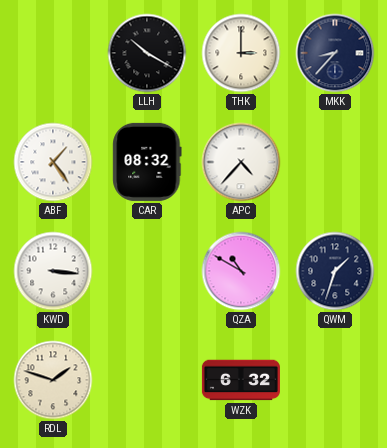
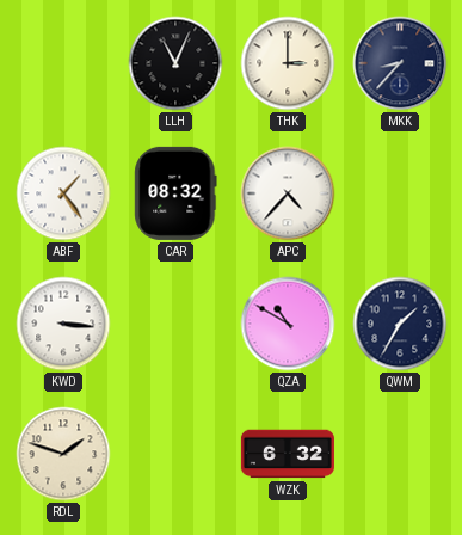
LLH: 10:20 -> 11:04 (175, 63)
QWM: 1:33 -> 1:35 (400, 324)
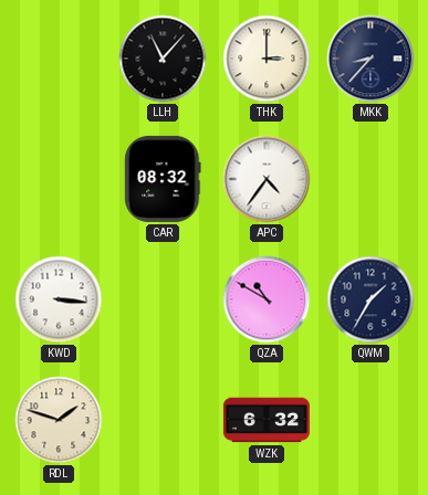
LLH: 11:04 -> 11:07 (163, 59)
ABF: 1:24 -> none (63, 193)
APC: 4:37 -> 4:36 (267, 179)
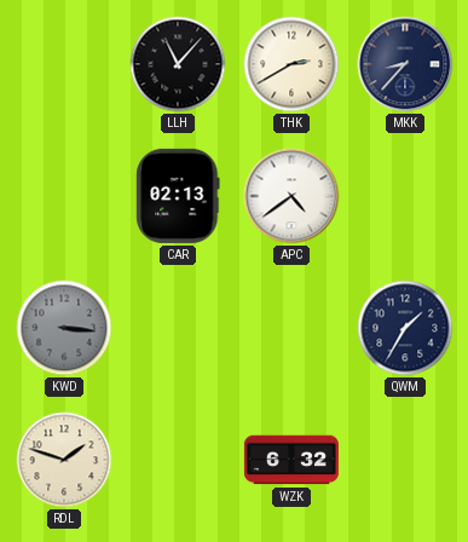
THK: 3:00 -> 2:40 (291, 64)
CAR: 08:32 -> 02:13 (178, 196)
APC: 4:36 -> 4:39 (291, 196)
KWD dial: white -> grey (64, 328)
QZA: 10:50 -> none (267, 299)
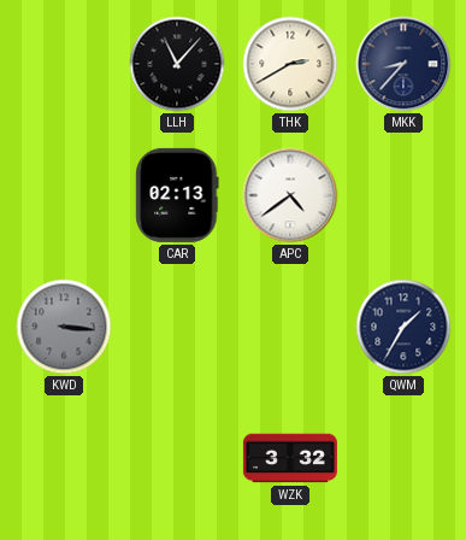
RDL: 1:48 -> none (64, 460)
WZK: 6:32 -> 3:32 (290, 458)
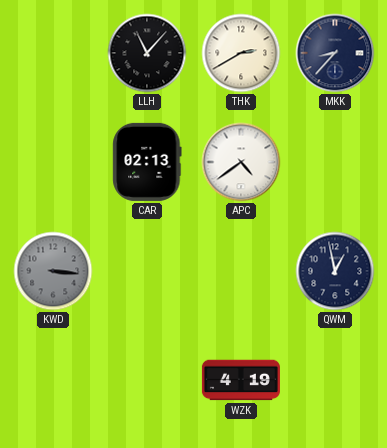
QWM: 1:35 -> 12:58 (335, 271)
WZK: 3:32 -> 4:19 (241, 380)
